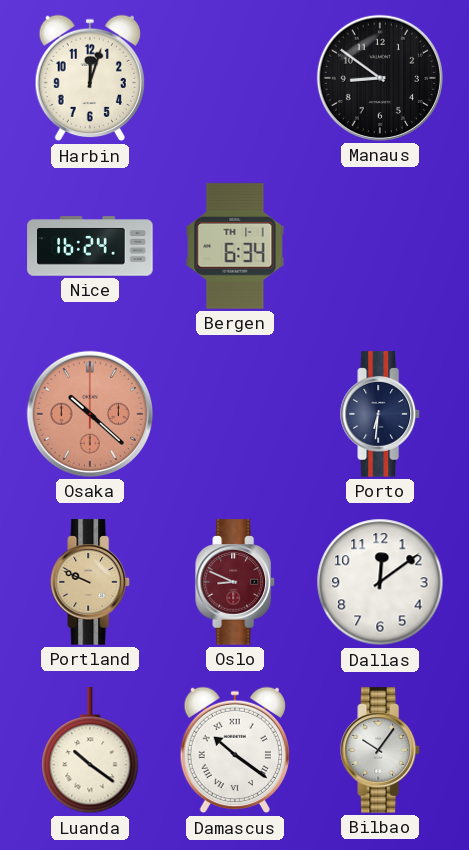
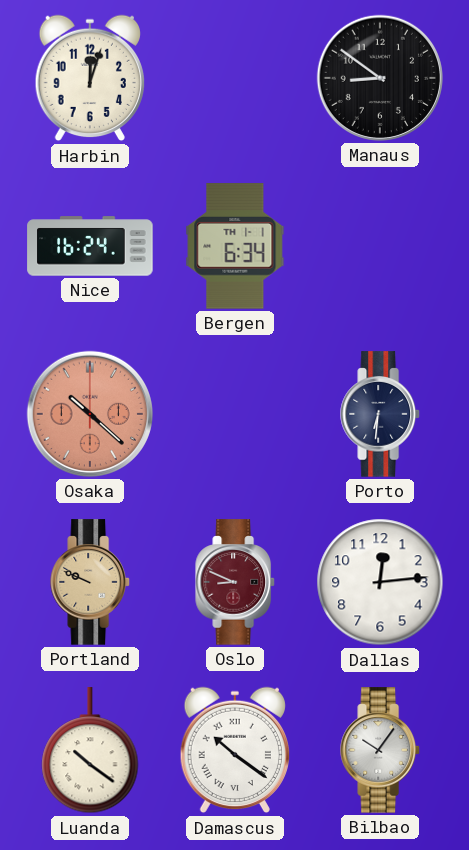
Dallas: 12:09 -> 12:14 (380, 582)
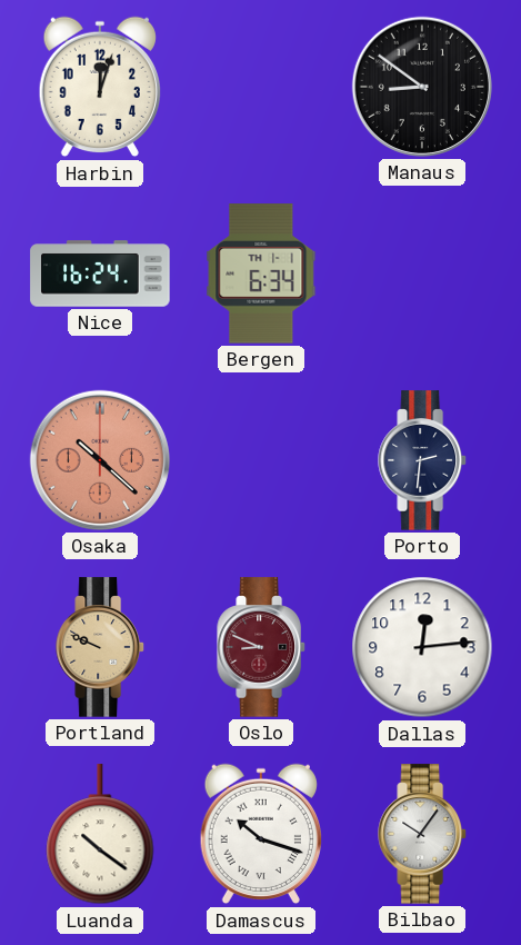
Porto: 6:31 -> 2:31 (423, 460)
Damascus: 10:21 -> 10:18 (260, 834)
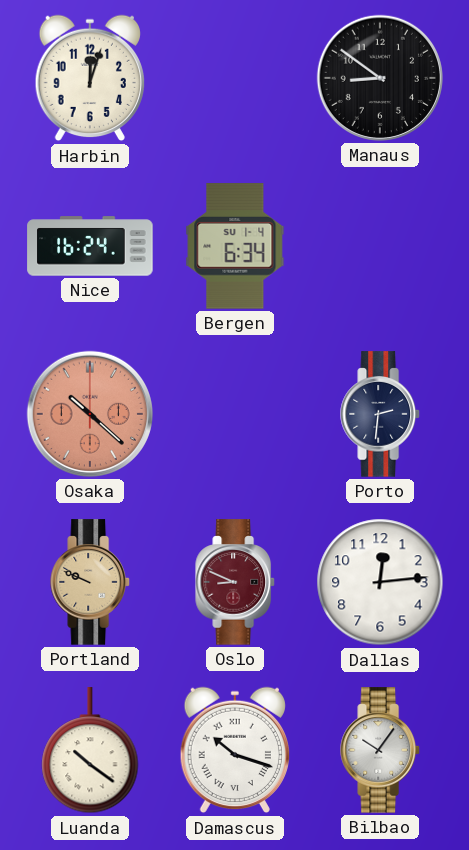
Bergen date: TH 1-1 -> SU 1-4 (235, 246)
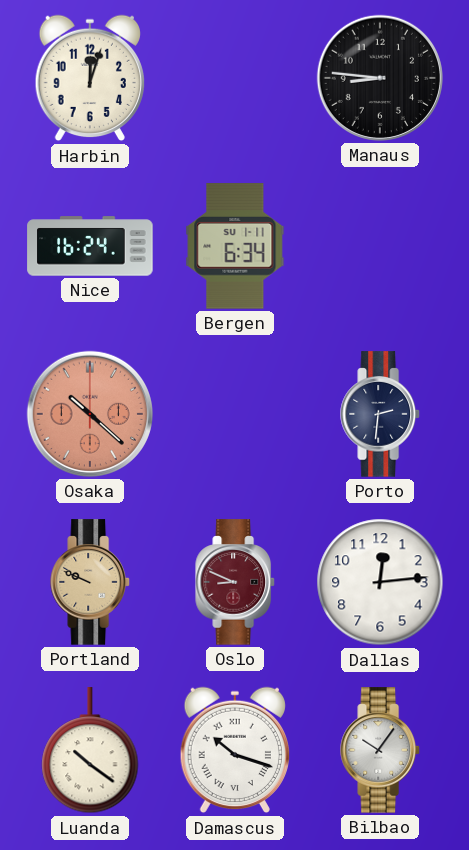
Manaus: 8:51 -> 8:46 (380, 78)
Bergen date: SU 1-4 -> SU 1-11 (235, 246)
